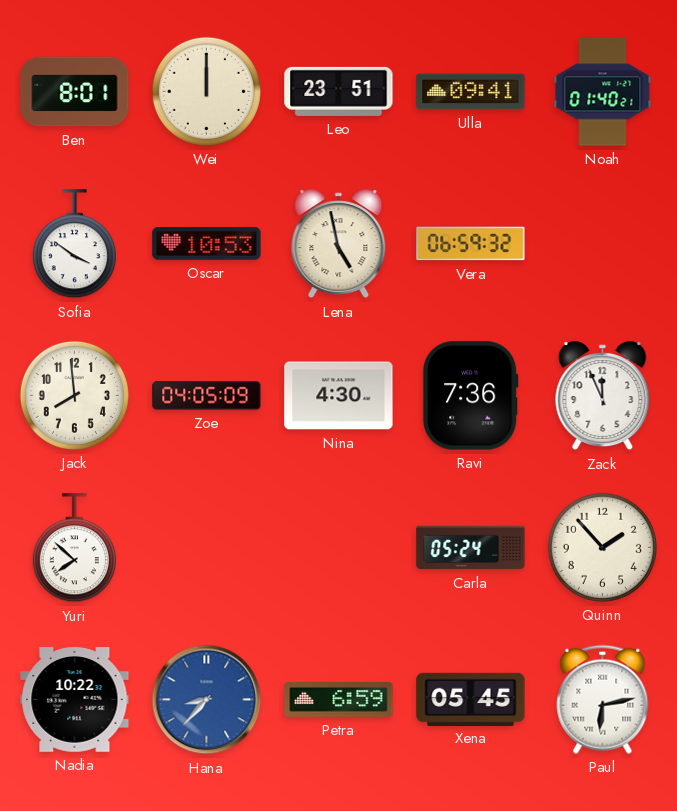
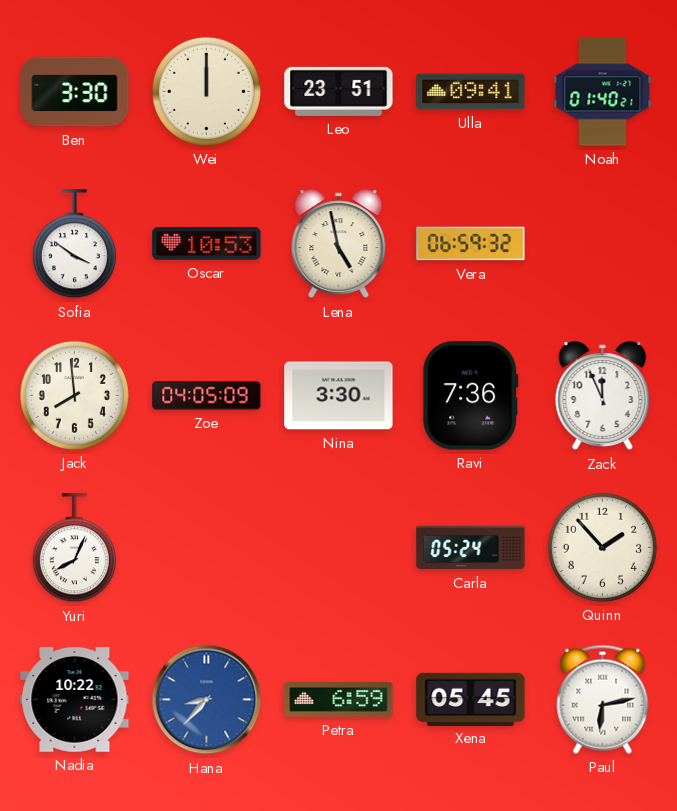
Ben: 8:01 -> 3:30 (75, 92)
Nina: 4:30 -> 3:30 (339, 396)
Yuri: 7:52 -> 8:04 (74, 548)
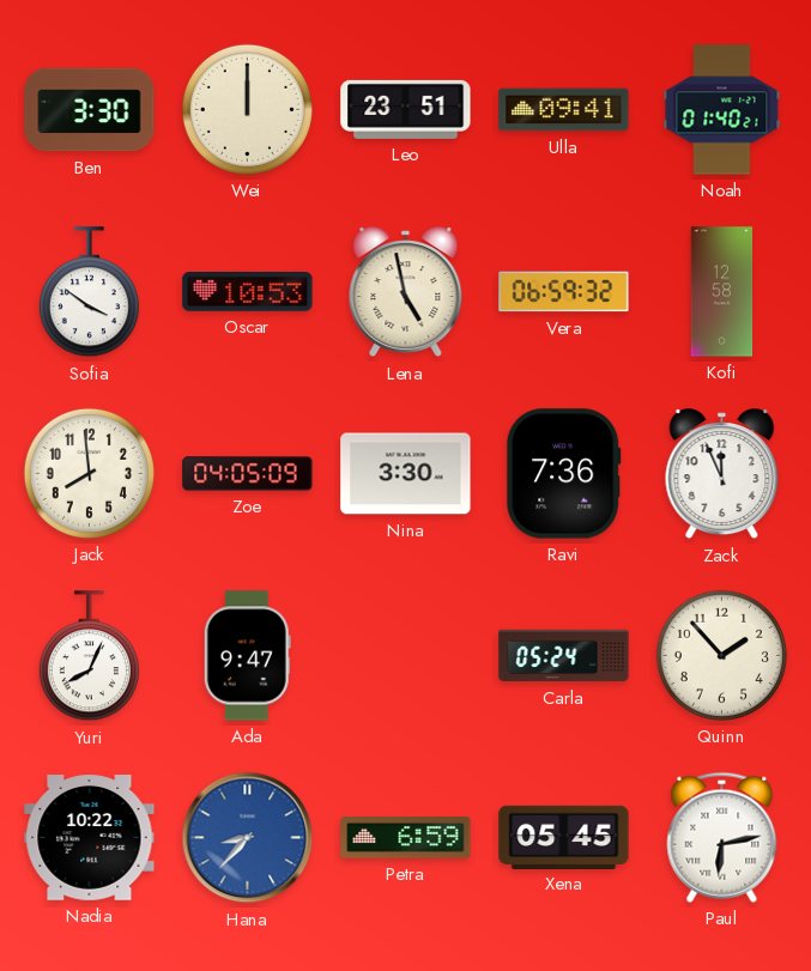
Kofi: none -> 12:58 (722, 292)
Ada: none -> 9:47 (247, 656)
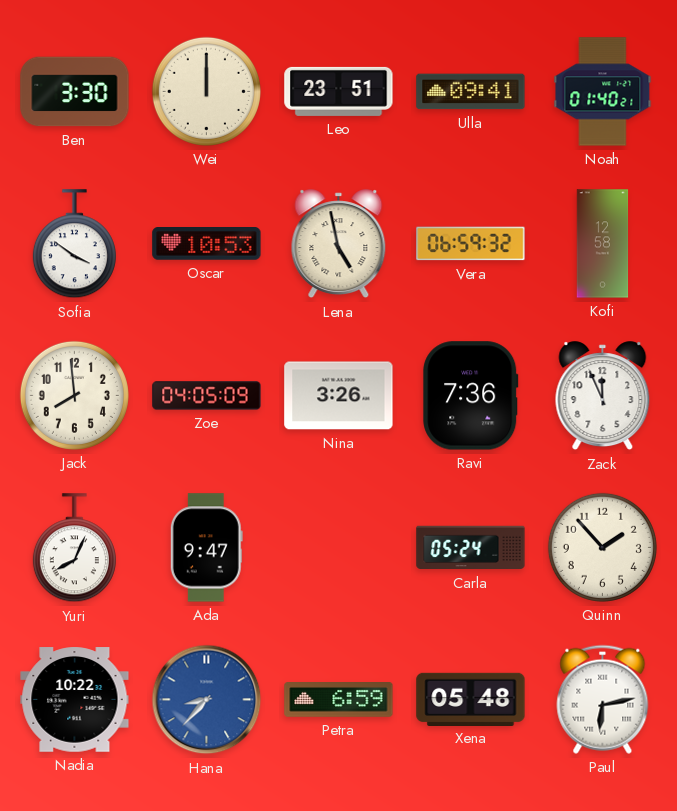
Nina: 3:30 -> 3:26 (339, 396)
Xena: 05:45 -> 05:48 (471, 699)
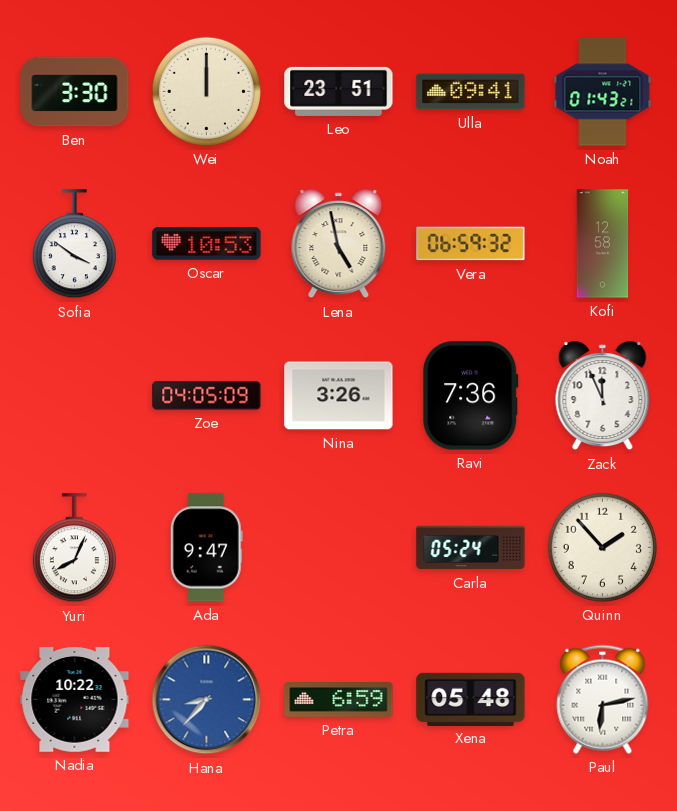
Noah: 01:40 -> 01:43 (603, 92)
Jack: 7:59 -> none (74, 395)
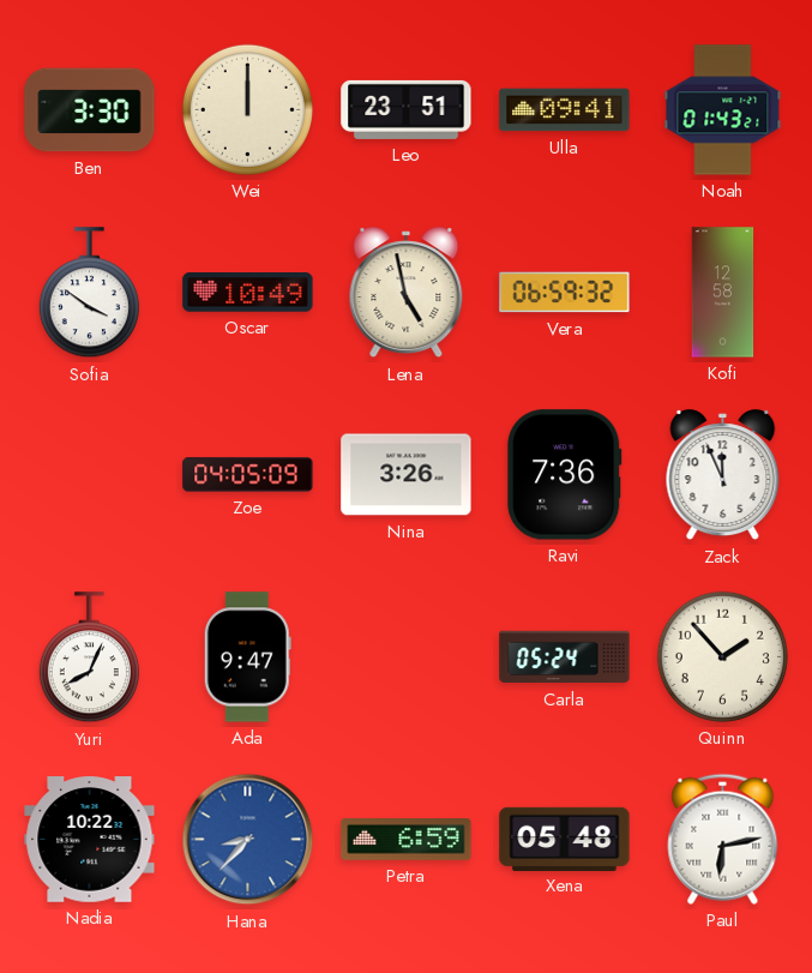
Oscar: 10:53 -> 10:49 (248, 293)
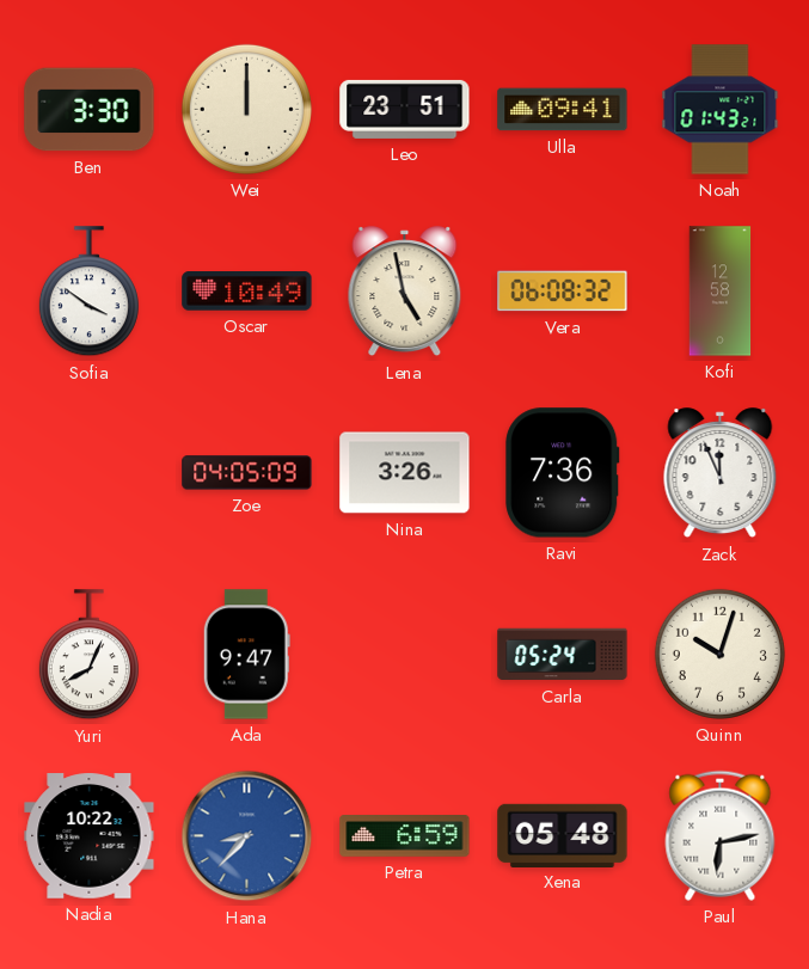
Vera: 06:59 -> 06:08 (563, 292)
Quinn: 1:53 -> 10:03 (719, 654)
